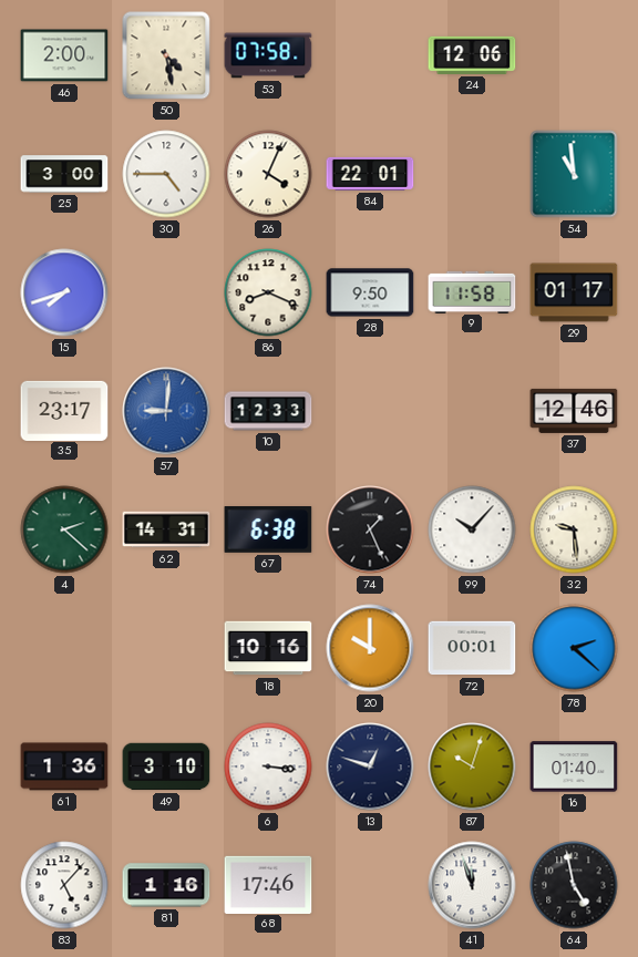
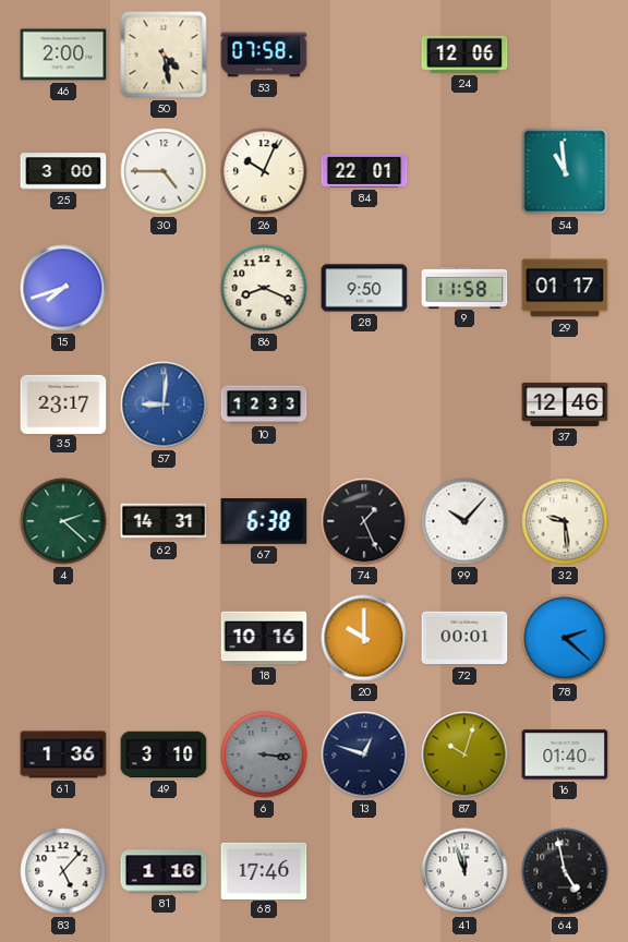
26: 4:04 -> 10:04 (264, 171)
6 dial: white -> grey (264, 754)
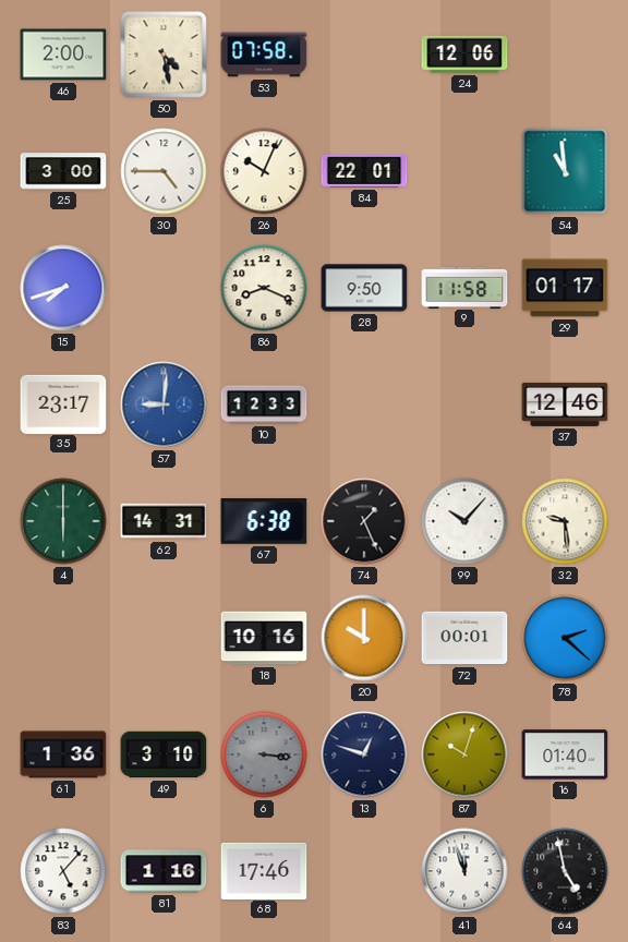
4: 2:22 -> 6:00 (63, 521)
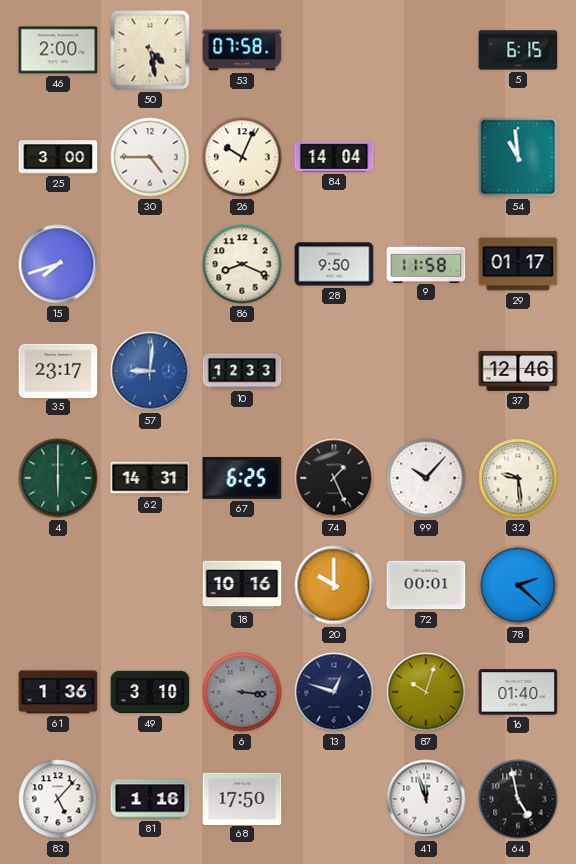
24: 12:06 -> none (464, 55)
5: none -> 6:15 (518, 50)
84: 22:01 -> 14:04 (334, 157)
67: 6:38 -> 6:25 (242, 479)
68: 17:46 -> 17:50 (242, 798)
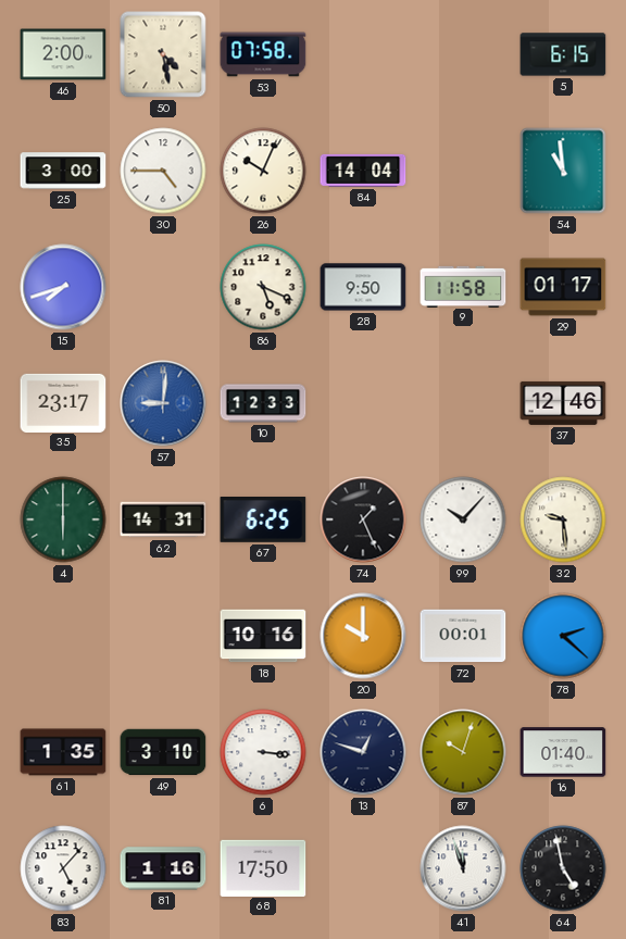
86: 8:19 -> 5:19 (263, 287)
61: 1:36 -> 1:35 (63, 752)
6 dial: grey -> white (263, 752)
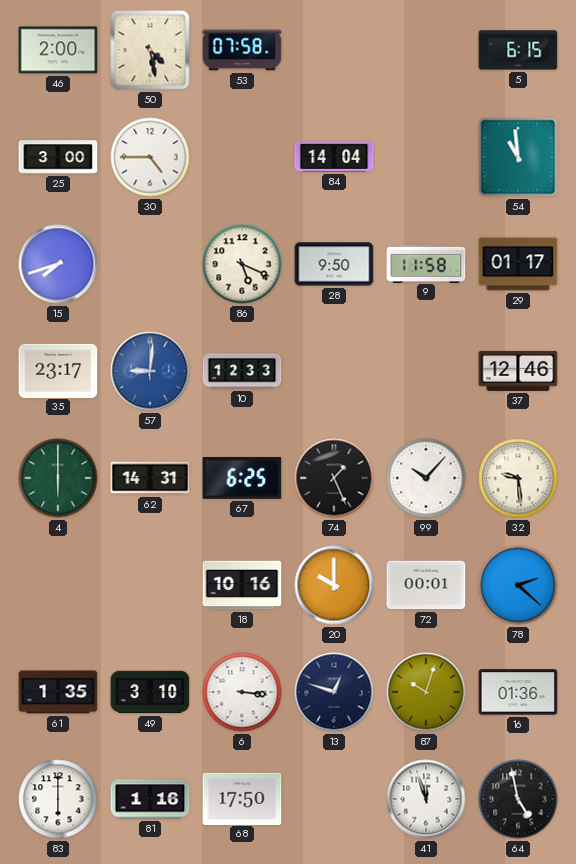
26: 10:04 -> none (263, 171)
16: 01:40 -> 01:36 (518, 692)
83: 5:07 -> 6:00 (58, 799)
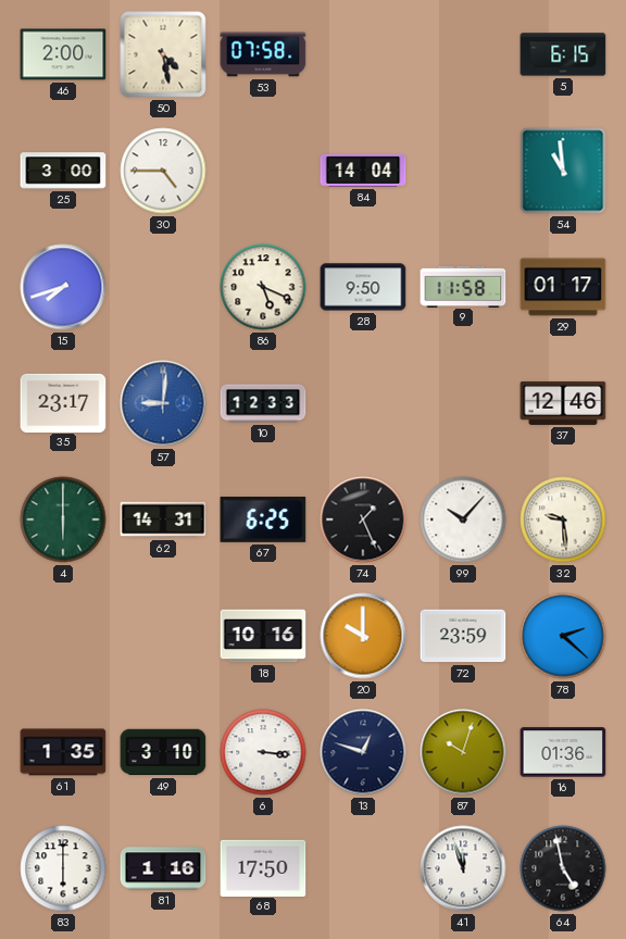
72: 00:01 -> 23:59 (463, 636)
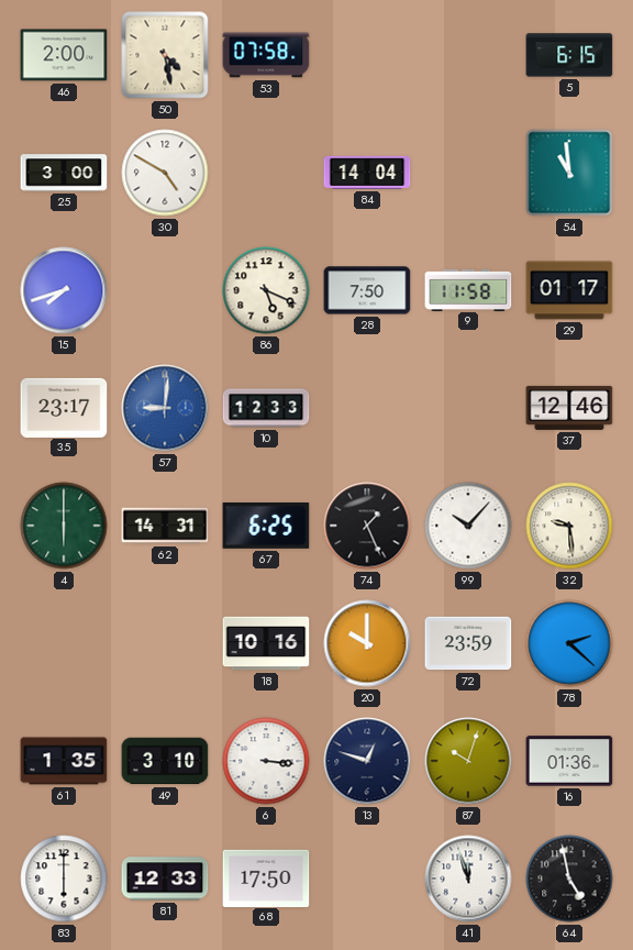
30: 4:45 -> 4:50 (165, 173)
28: 9:50 -> 7:50 (367, 290)
81: 1:16 -> 12:33 (165, 879)
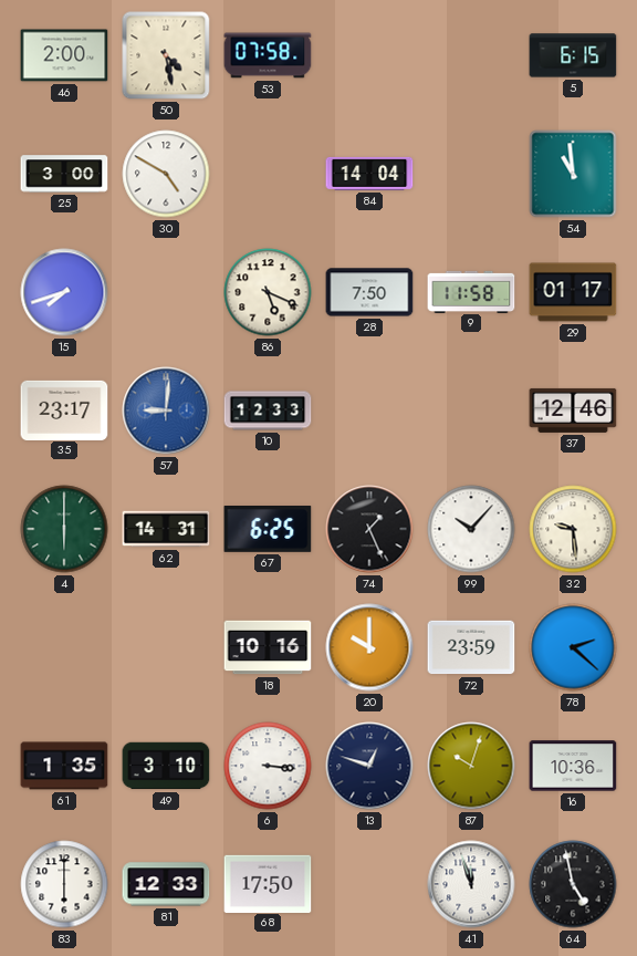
16: 01:36 -> 10:36 (573, 766)
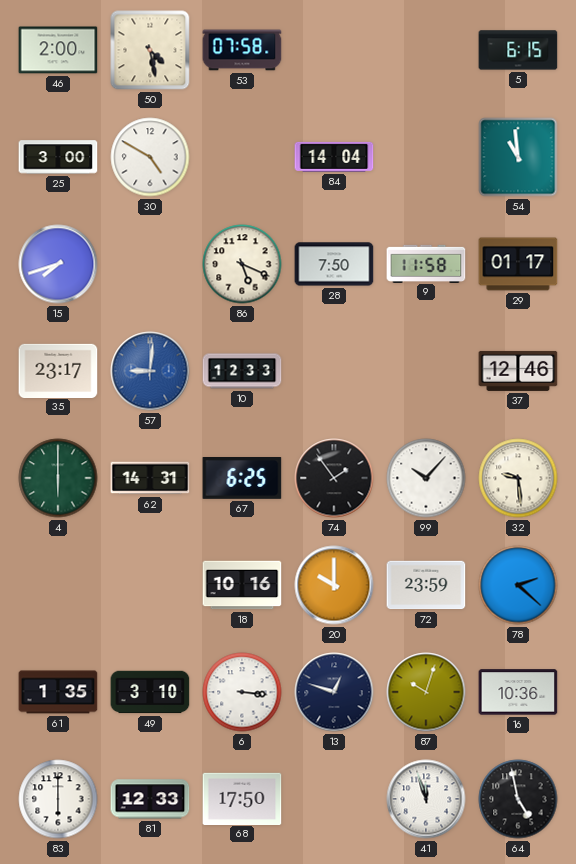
74: 1:26 -> 1:54 (334, 478)
